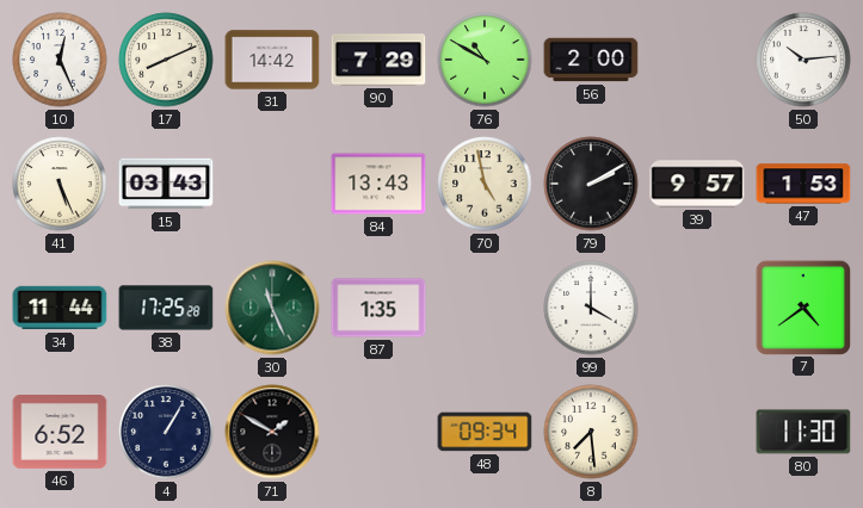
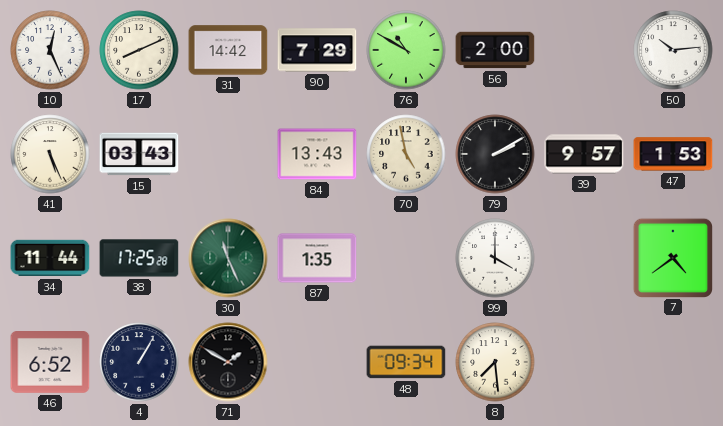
80: 11:30 -> none (803, 432)
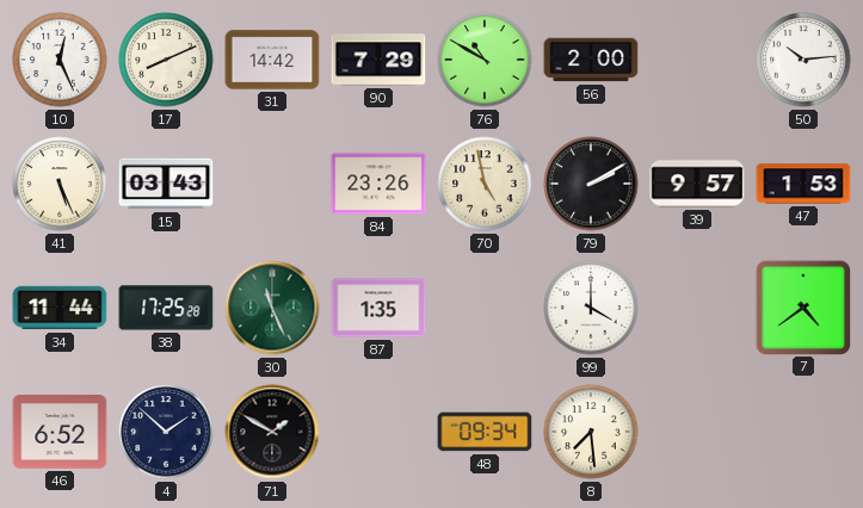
84: 13:43 -> 23:26 (378, 184)
4: 1:05 -> 1:52 (166, 432)
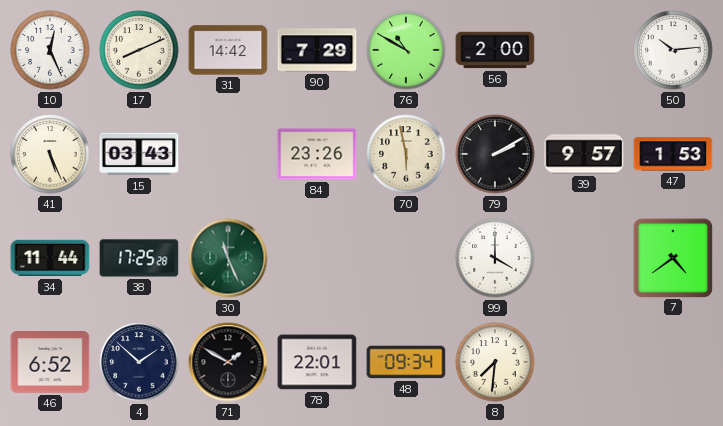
70: 4:58 -> 5:58 (406, 154)
87: 1:35 -> none (378, 308)
78: none -> 22:01 (317, 362)
8: 7:29 -> 7:31 (495, 362)
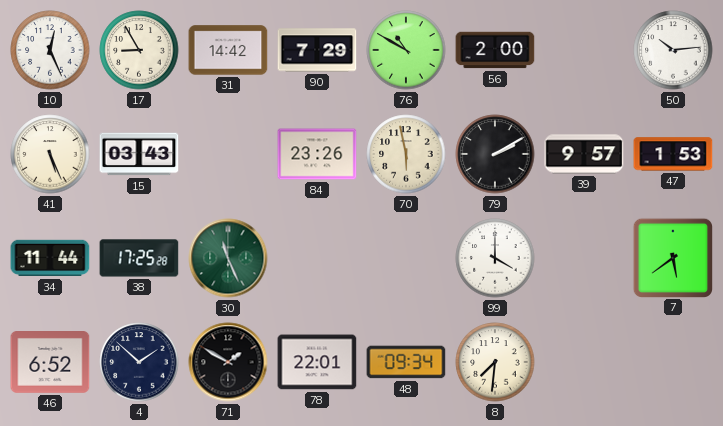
17: 8:11 -> 8:55 (139, 50)
7: 4:39 -> 5:39 (672, 257)
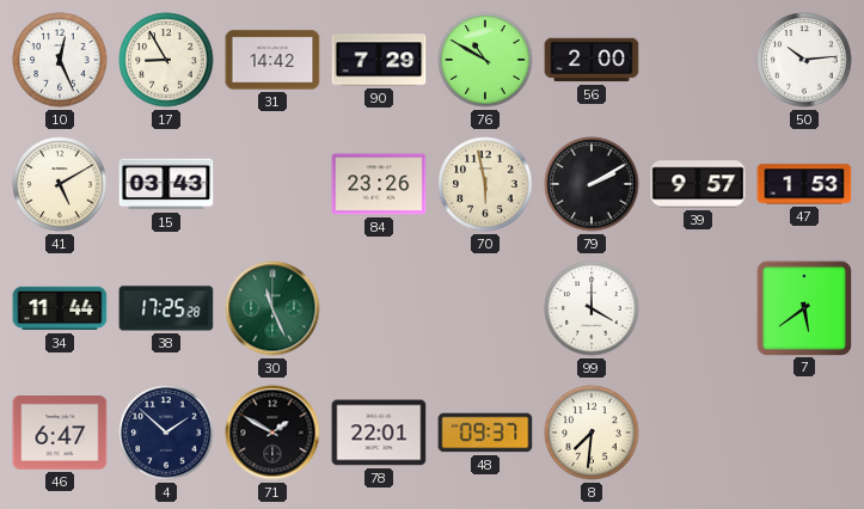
41: 5:26 -> 5:10 (60, 184)
46: 6:52 -> 6:47 (60, 434)
48: 09:34 -> 09:37 (485, 433)
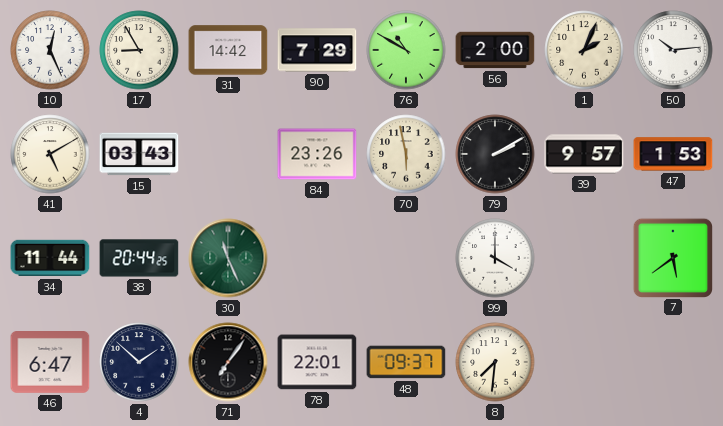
1: none -> 2:04 (584, 50)
38: 17:25 -> 20:44 (139, 258)
71: 1:50 -> 7:06 (228, 362)
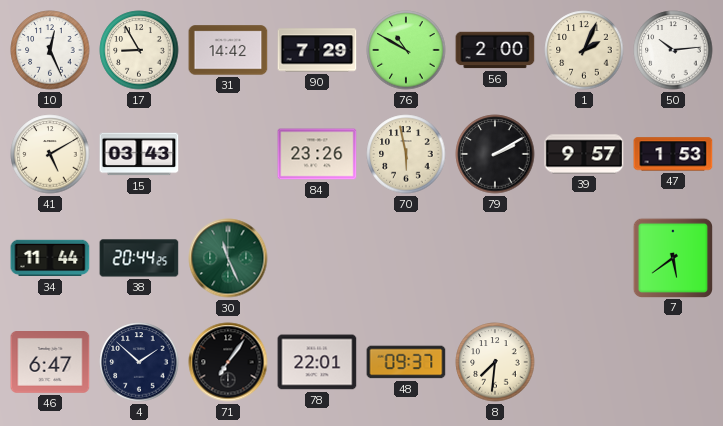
99: 4:00 -> none (495, 258)
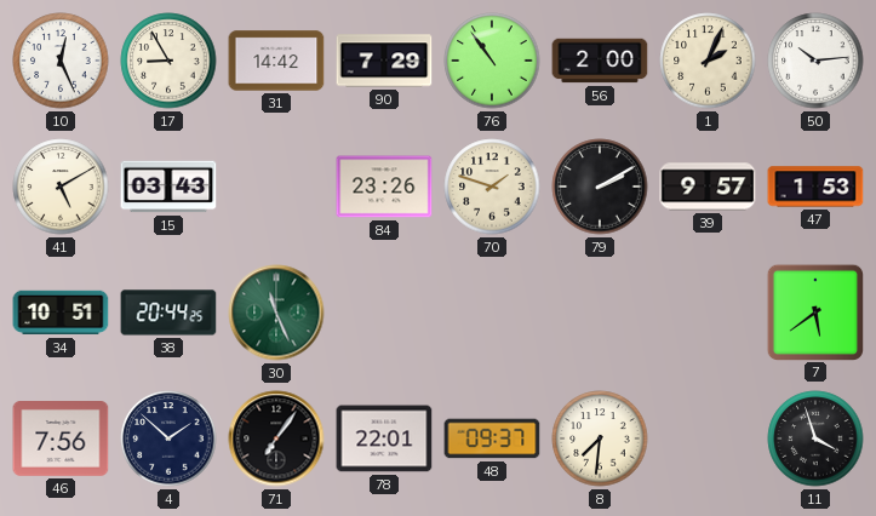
76: 10:50 -> 10:54 (492, 61)
70: 5:58 -> 1:48 (492, 187)
34: 11:44 -> 10:51 (61, 313)
46: 6:47 -> 7:56 (61, 440)
11: none -> 3:57 (815, 438)
